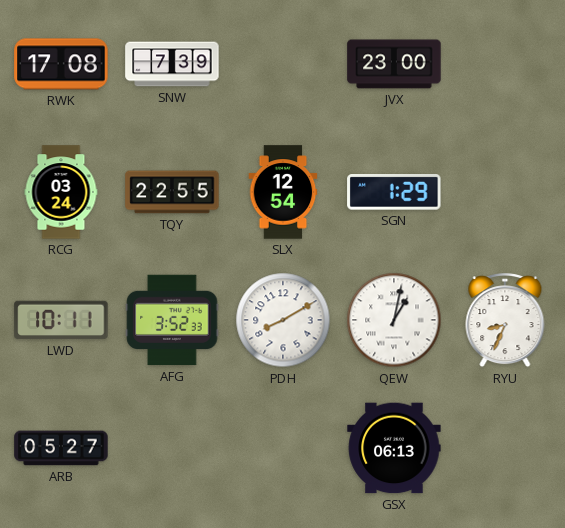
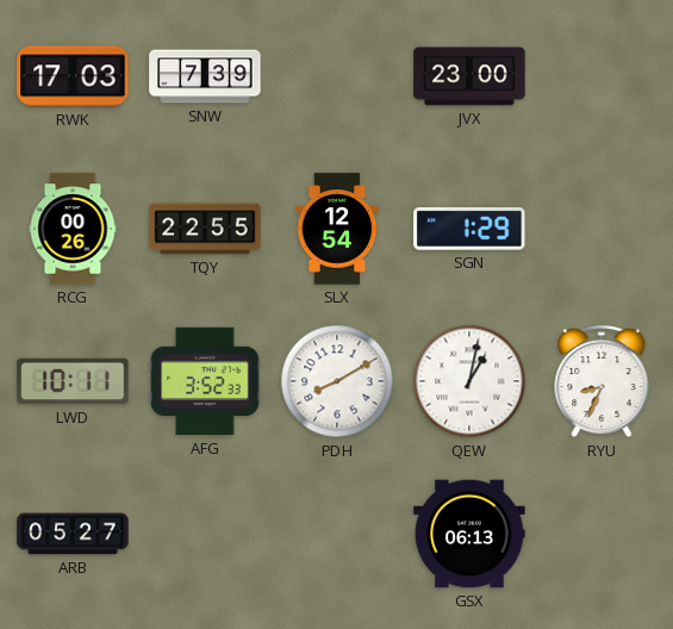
RWK: 17:08 -> 17:03 (73, 76)
RCG: 03:24 -> 00:26 (73, 229)
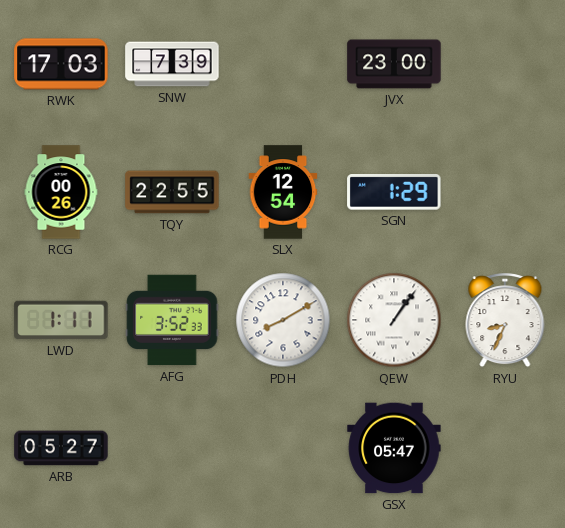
LWD: 10:11 -> 1:11 (61, 320)
QEW: 1:02 -> 1:06 (394, 320)
GSX: 06:13 -> 05:47 (394, 448)
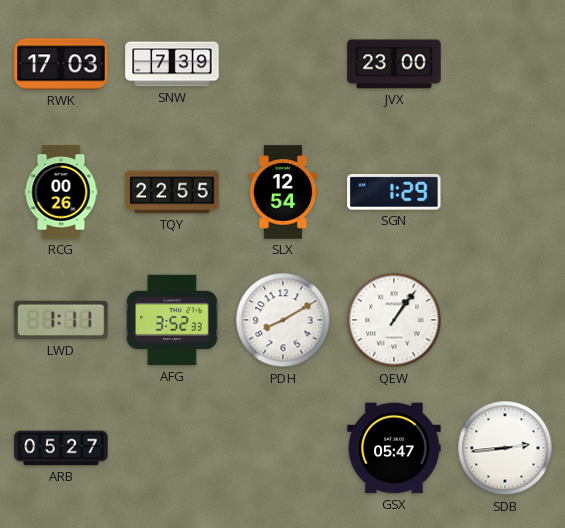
RYU: 8:34 -> none (505, 321)
SDB: none -> 2:44 (505, 448)
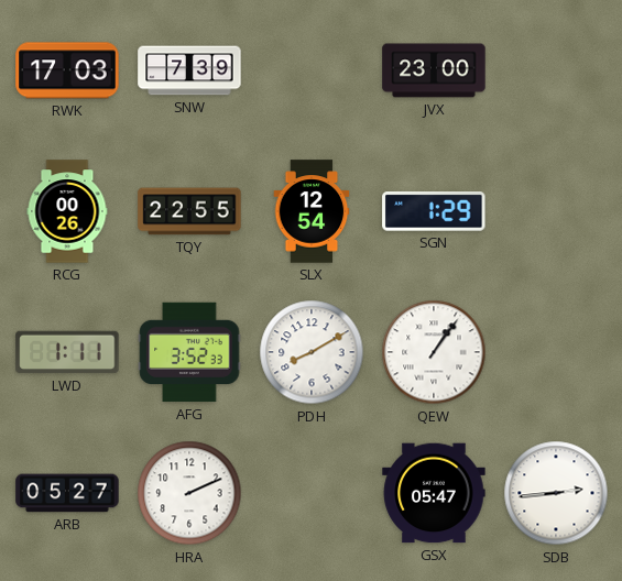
HRA: none -> 2:11 (189, 493)
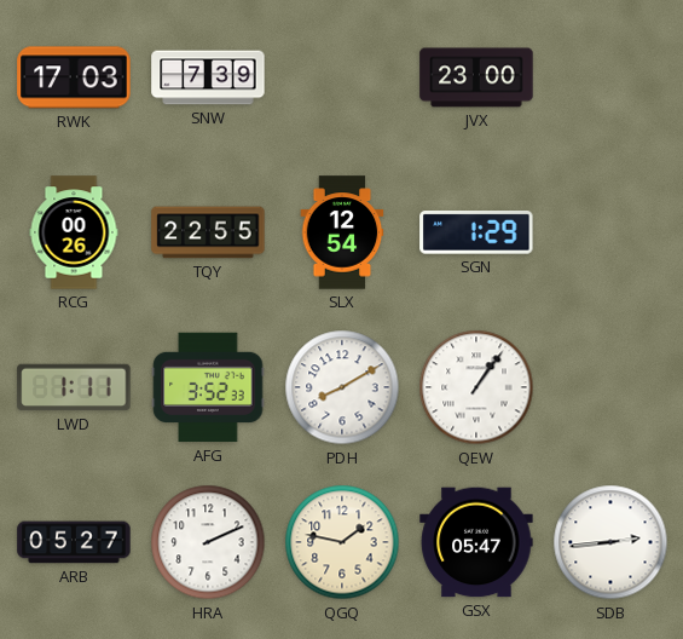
QGQ: none -> 1:47 (342, 542)
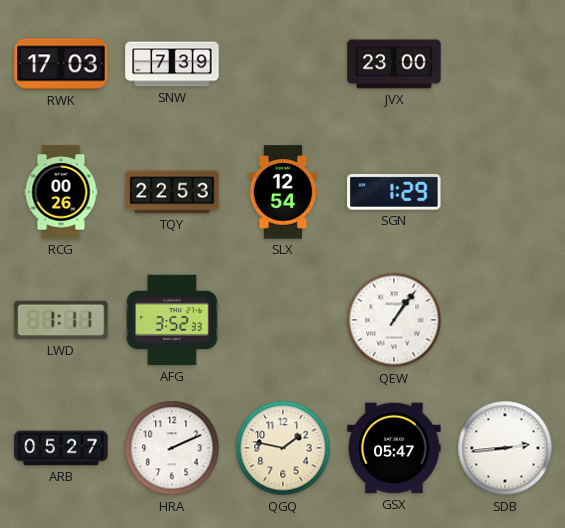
TQY: 22:55 -> 22:53 (172, 192)
PDH: 8:10 -> none (342, 387)
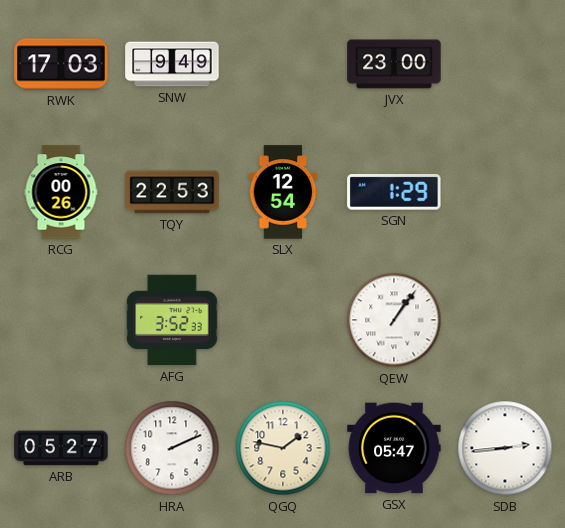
SNW: 7:39 -> 9:49 (172, 64)
LWD: 1:11 -> none (61, 320)
